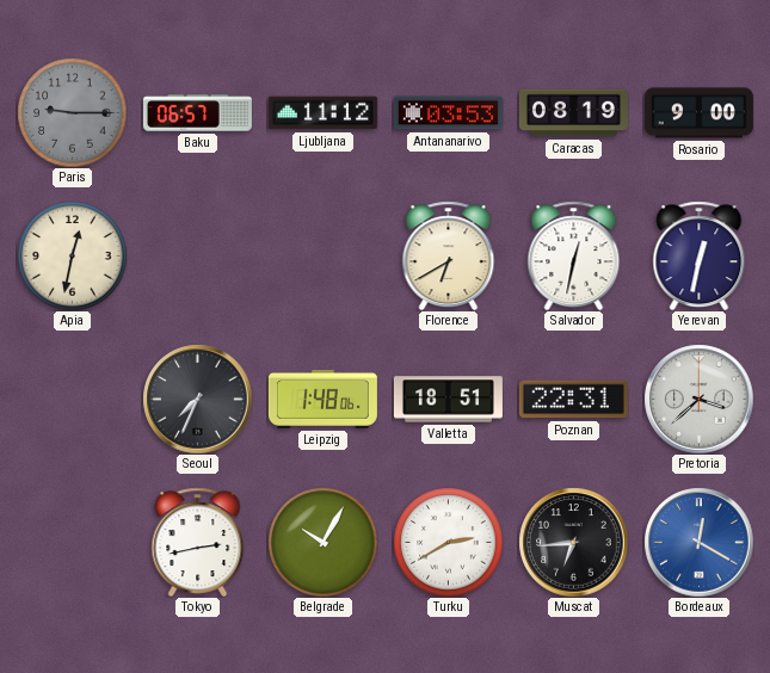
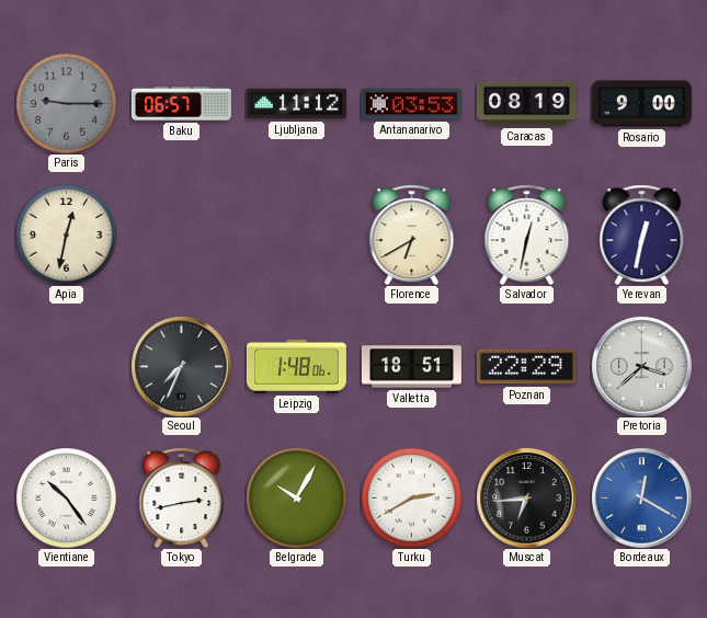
Poznan: 22:31 -> 22:29 (526, 367)
Vientiane: none -> 10:24 (66, 497)
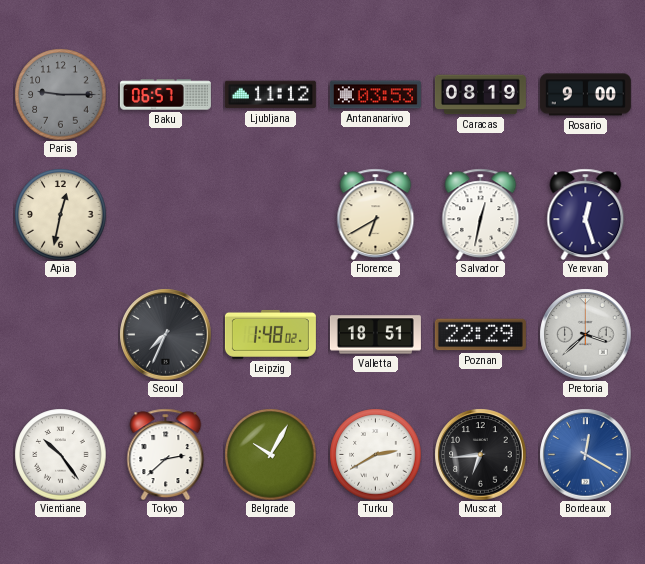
Yerevan: 12:32 -> 12:27 (586, 214)
Leipzig: 1:48:06 -> 1:48:02 (270, 334)
Tokyo: 2:43 -> 2:38 (166, 454)
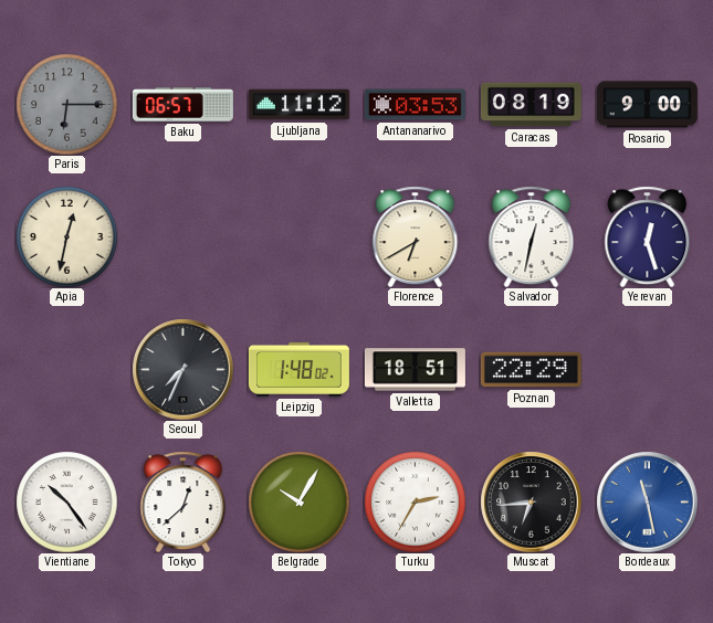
Paris: 9:15 -> 6:15 (66, 104)
Pretoria: 3:38 -> none (585, 334)
Tokyo: 2:38 -> 12:38 (184, 501)
Turku: 2:40 -> 2:35 (415, 501)
Bordeaux: 12:20 -> 11:28 (647, 501)
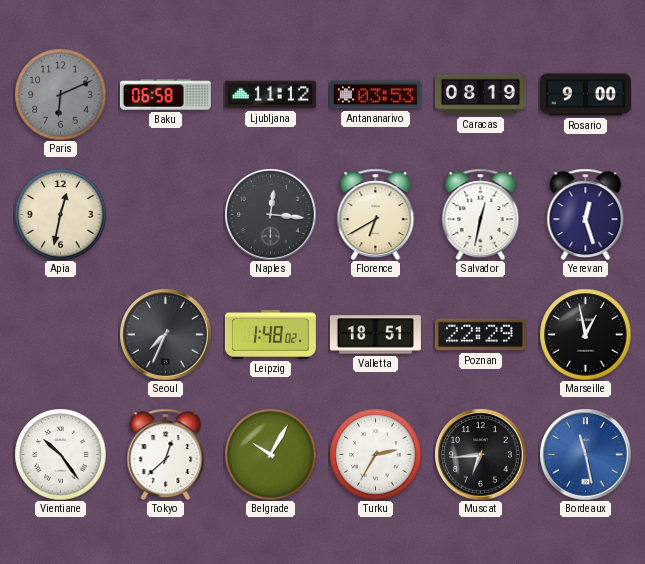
Paris: 6:15 -> 6:11 (60, 94)
Baku: 06:57 -> 06:58 (165, 95)
Naples: none -> 12:16 (270, 214)
Marseille: none -> 12:58 (585, 334)
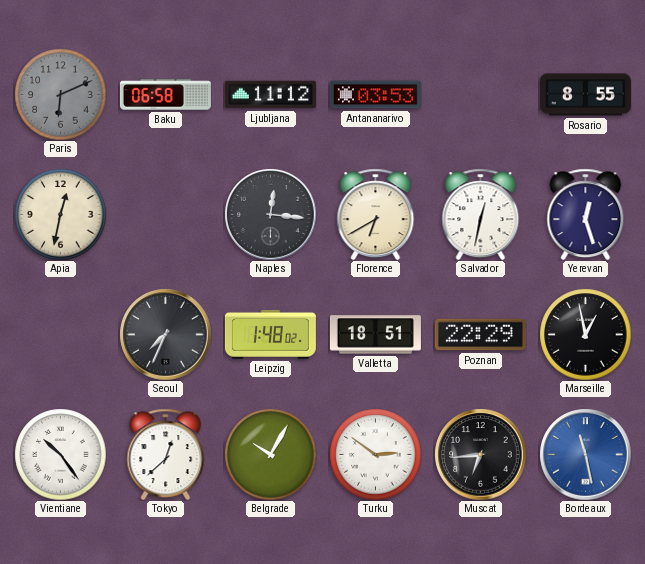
Caracas: 08:19 -> none (480, 95)
Rosario: 9:00 -> 8:55 (585, 95)
Turku: 2:35 -> 2:51 (375, 454)
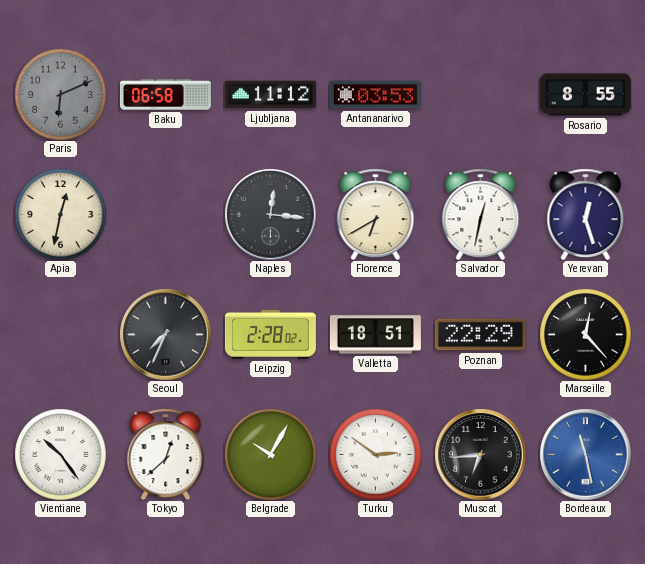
Leipzig: 1:48 -> 2:28 (270, 334)
Marseille: 12:58 -> 12:23 (585, 334)
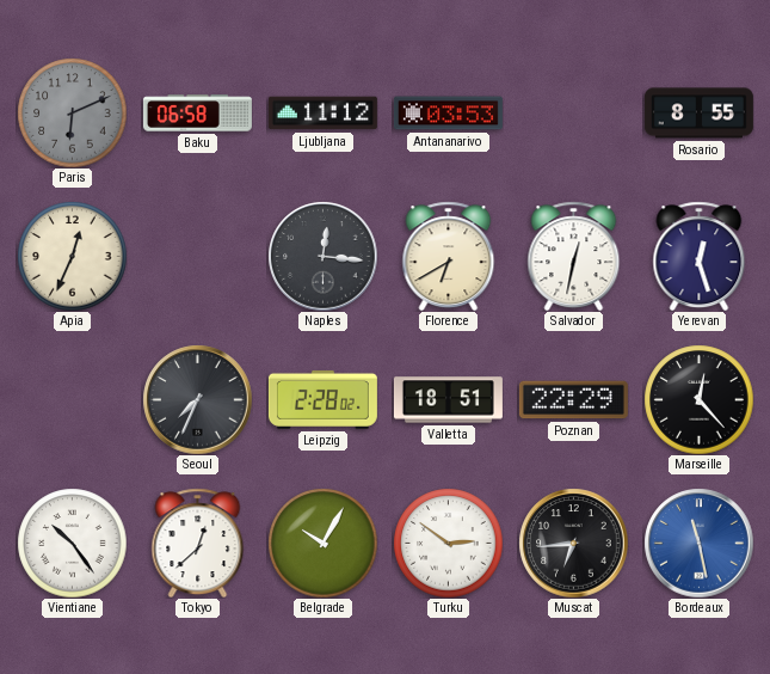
Apia: 12:32 -> 12:34 (72, 256)
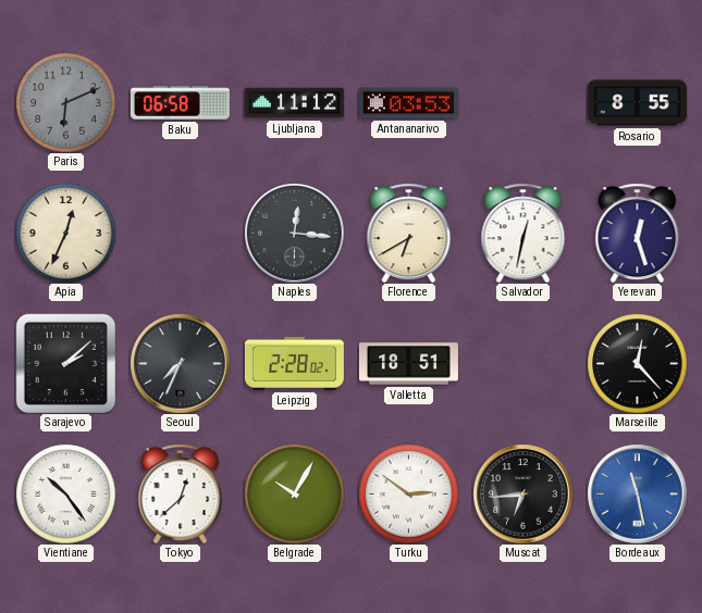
Sarajevo: none -> 2:08 (65, 363)
Poznan: 22:29 -> none (573, 400)
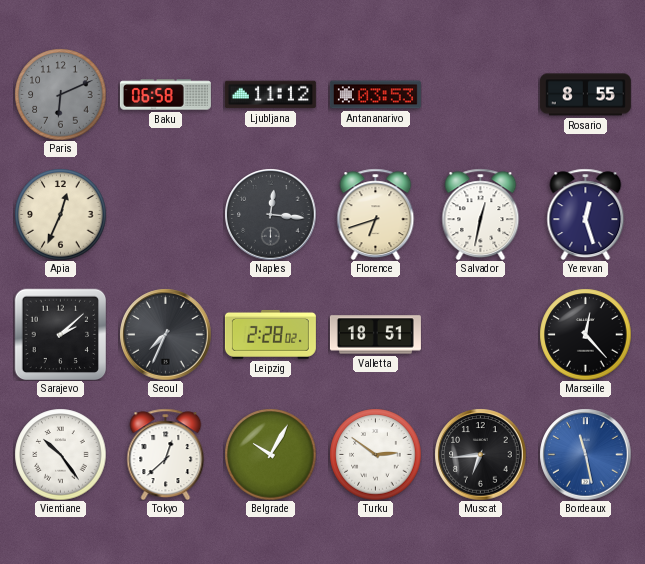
Florence: 6:40 -> 6:42 (376, 214)
